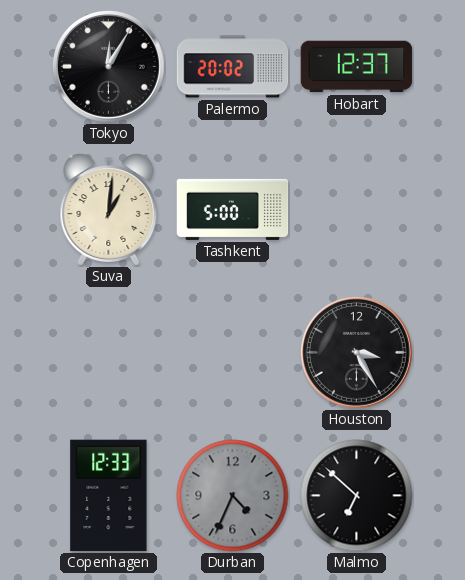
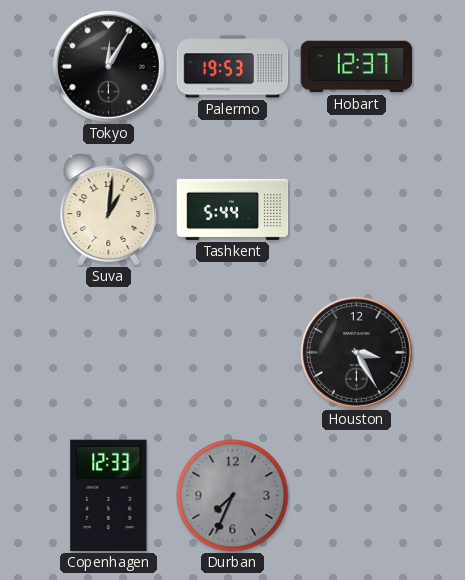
Palermo: 20:02 -> 19:53 (233, 67)
Tashkent: 5:00 -> 5:44 (233, 209)
Durban: 4:34 -> 7:34 (233, 496)
Malmo: 6:52 -> none (357, 496)
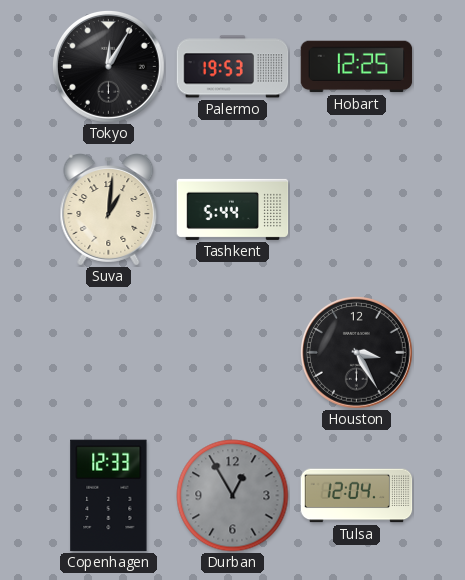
Hobart: 12:37 -> 12:25 (357, 67)
Durban: 7:34 -> 12:55 (233, 496)
Tulsa: none -> 12:04 (357, 496)
